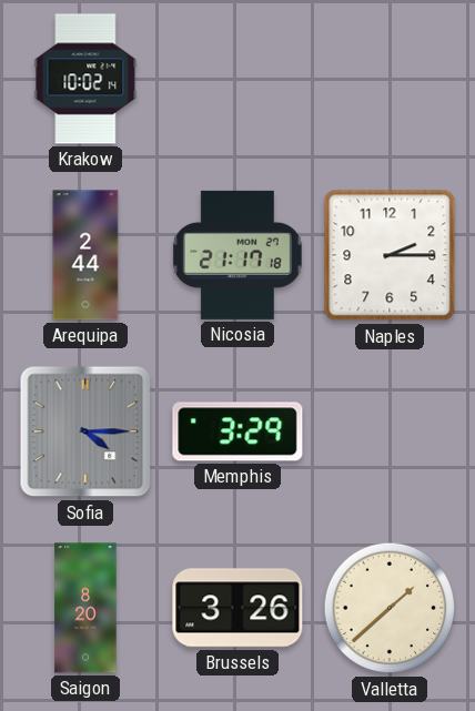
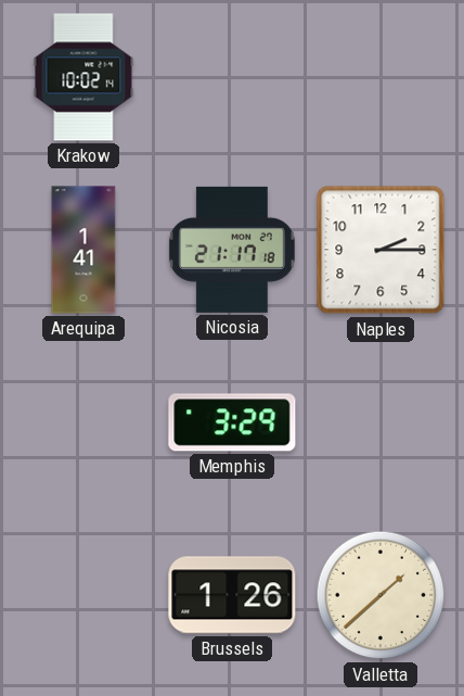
Arequipa: 2:44 -> 1:41 (83, 250)
Sofia: 4:15 -> none (85, 431)
Saigon: 8:20 -> none (85, 608)
Brussels: 3:26 -> 1:26 (232, 595)
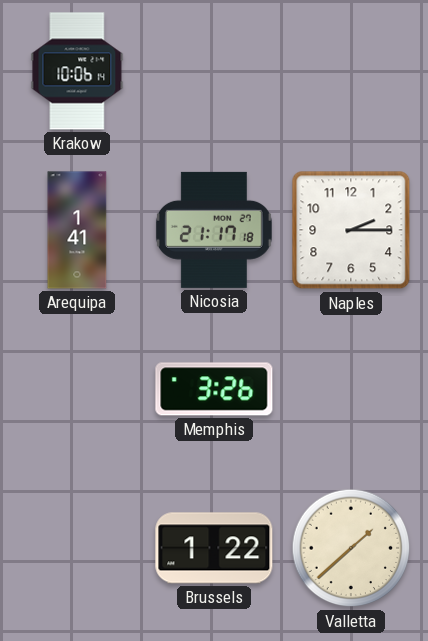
Krakow: 10:02 -> 10:06 (77, 71)
Memphis: 3:29 -> 3:26 (214, 389)
Brussels: 1:26 -> 1:22 (214, 548)
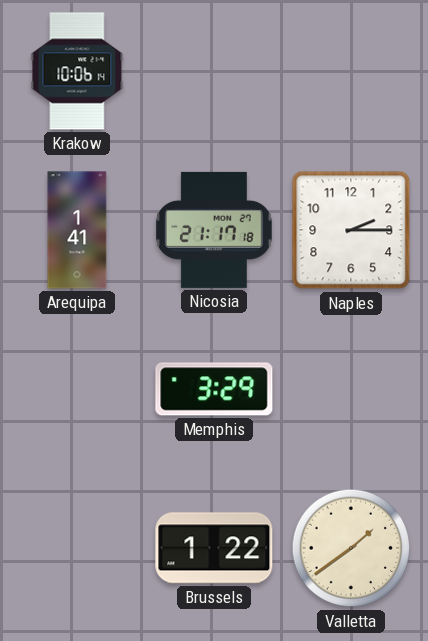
Memphis: 3:26 -> 3:29 (214, 389)
Valletta: 1:38 -> 1:39 (351, 548)
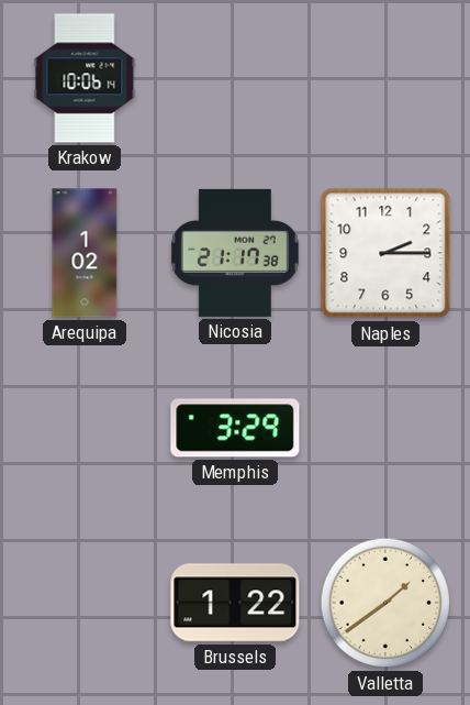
Arequipa: 1:41 -> 1:02 (85, 253)
Nicosia: 21:17:18 -> 21:17:38 (235, 253)
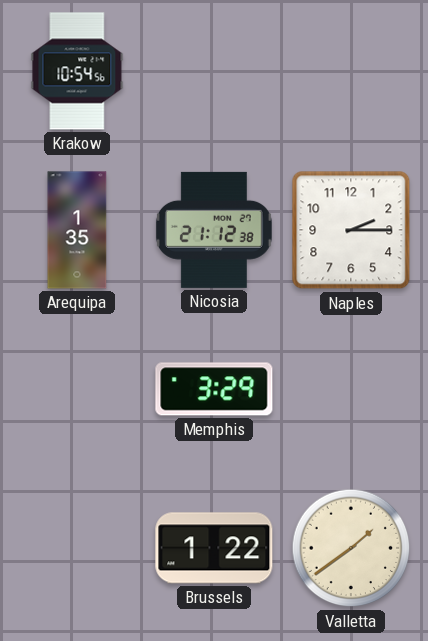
Krakow: 10:06 -> 10:54 (77, 71)
Arequipa: 1:02 -> 1:35 (77, 230)
Nicosia: 21:17 -> 21:12 (214, 230)
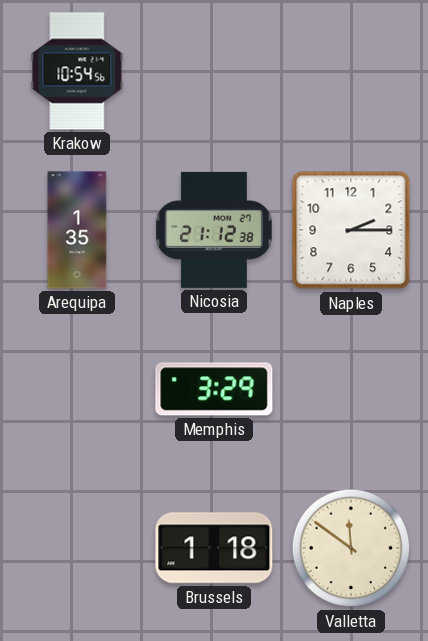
Brussels: 1:22 -> 1:18 (214, 548)
Valletta: 1:39 -> 11:51 (351, 548)
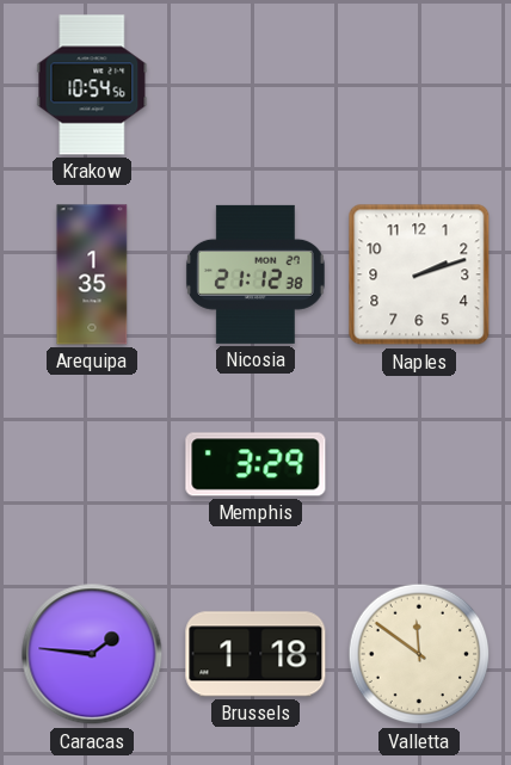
Naples: 2:15 -> 2:12 (419, 274)
Caracas: none -> 1:46 (92, 654)
